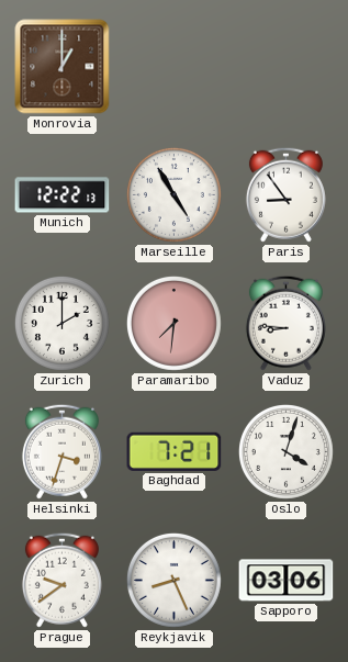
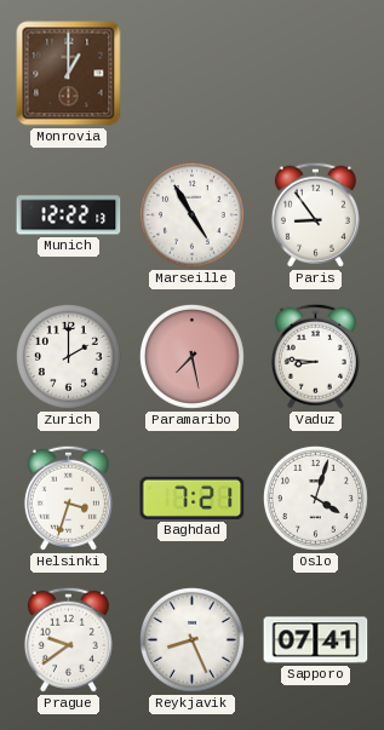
Paramaribo: 7:31 -> 7:28 (191, 356)
Sapporo: 03:06 -> 07:41 (316, 640)
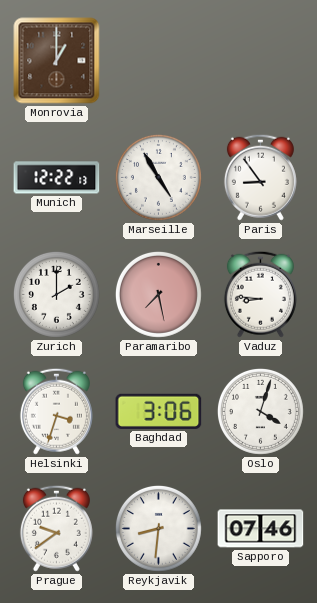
Baghdad: 7:21 -> 3:06 (159, 411)
Reykjavik: 8:26 -> 8:31 (158, 528)
Sapporo: 07:41 -> 07:46 (261, 529)
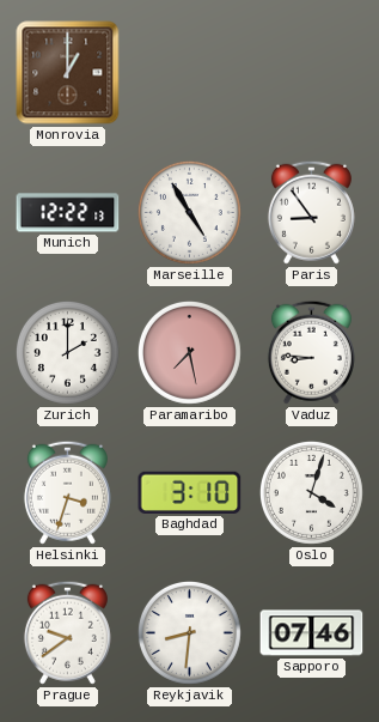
Baghdad: 3:06 -> 3:10 (190, 492)
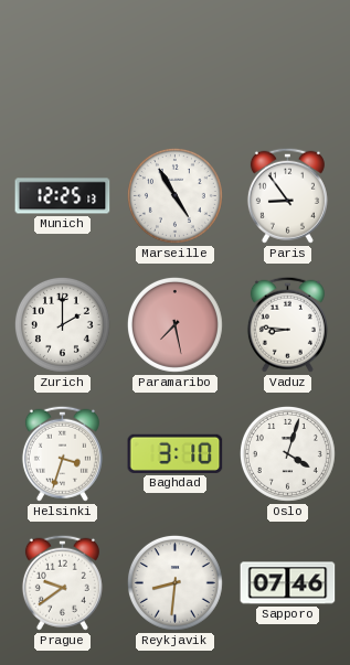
Monrovia: 1:00 -> none (68, 73)
Munich: 12:22 -> 12:25 (63, 196)
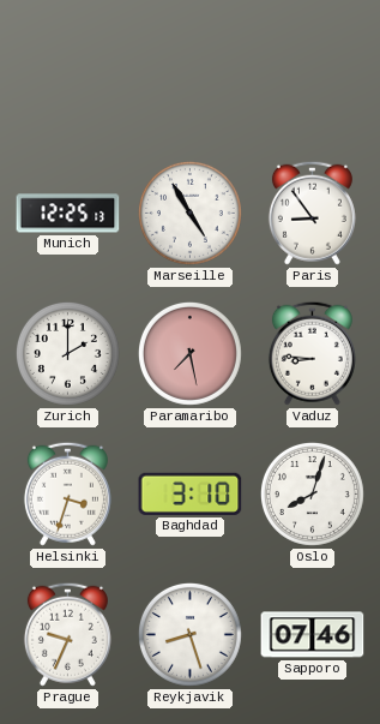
Oslo: 4:03 -> 8:03 (312, 493)
Prague: 9:39 -> 9:34 (67, 634)
Reykjavik: 8:31 -> 8:27 (189, 634)
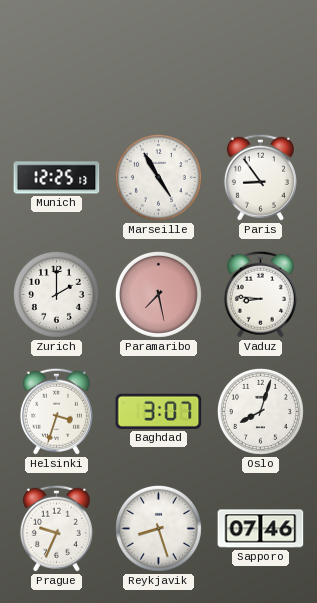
Baghdad: 3:10 -> 3:07 (159, 411)
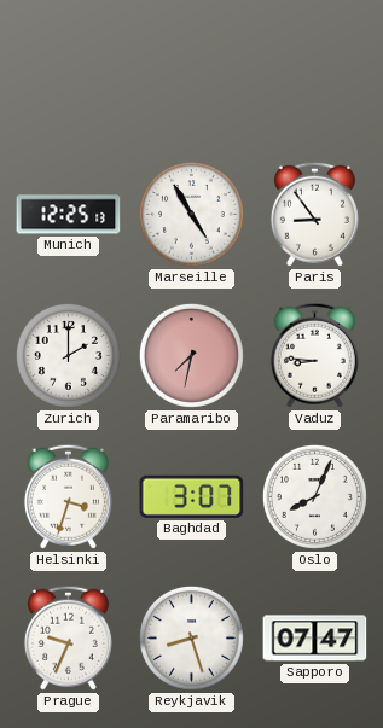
Paramaribo: 7:28 -> 7:32 (191, 355)
Oslo: 8:03 -> 8:04 (314, 496)
Sapporo: 07:46 -> 07:47 (315, 639)
